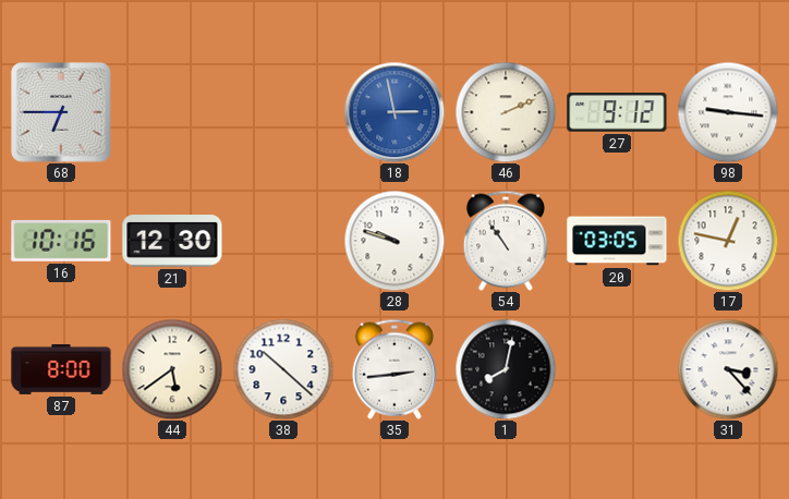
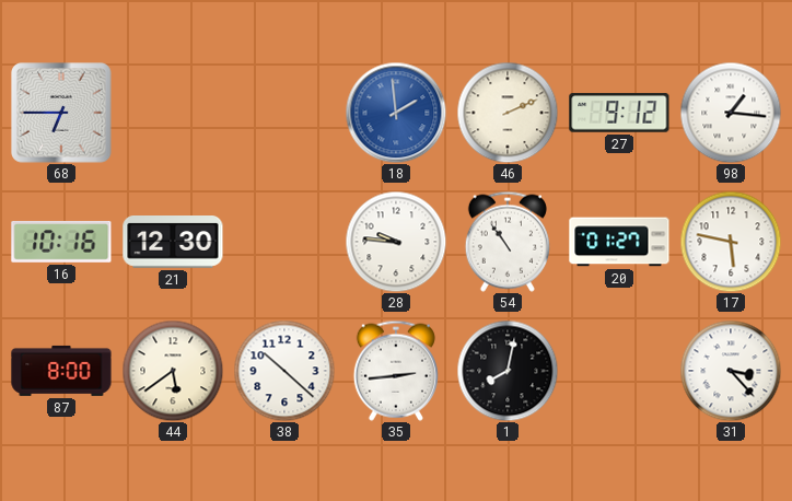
18: 2:58 -> 1:59 (396, 113)
98: 9:16 -> 1:16 (731, 113)
28: 9:48 -> 9:46 (396, 242)
20: 03:05 -> 01:27 (619, 242)
17: 12:47 -> 5:47 (731, 242)
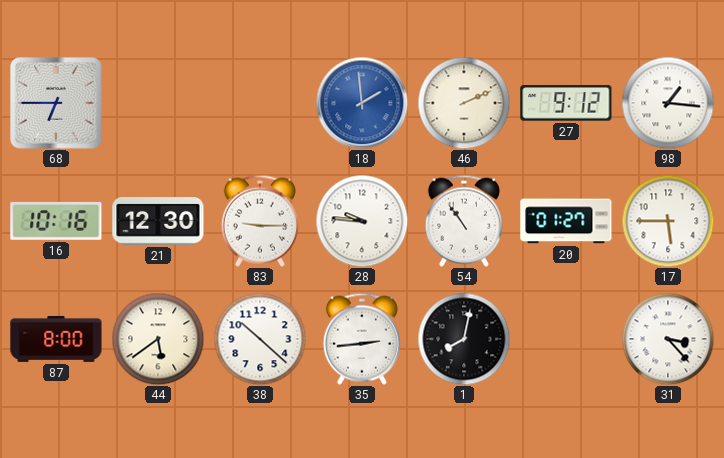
83: none -> 9:15 (260, 221)
17: 5:47 -> 5:45 (668, 221)
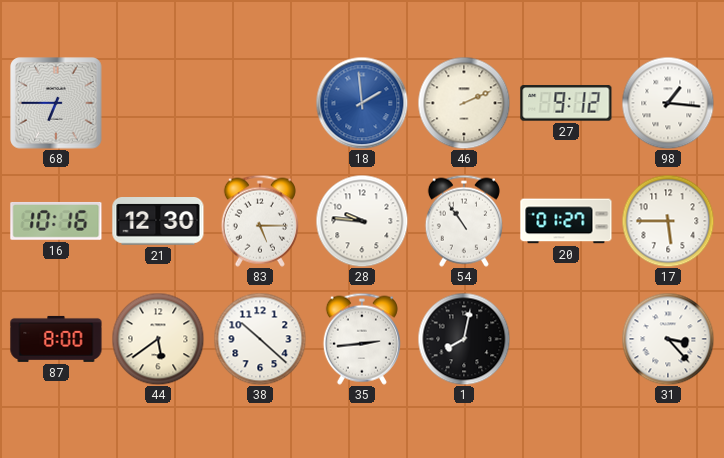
83: 9:15 -> 5:15 (260, 221)
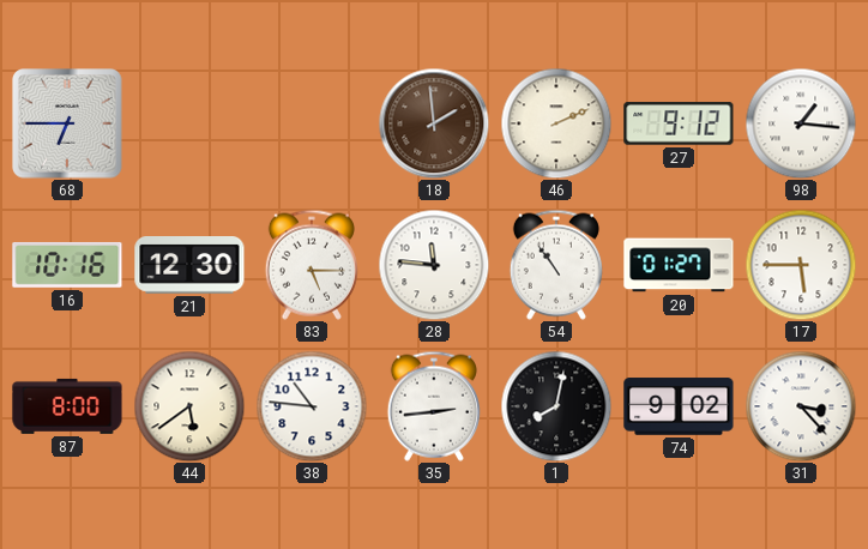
18 dial: blue -> brown (434, 123)
28: 9:46 -> 11:46 (434, 265)
38: 10:22 -> 10:46 (312, 406)
74: none -> 9:02 (679, 406)
